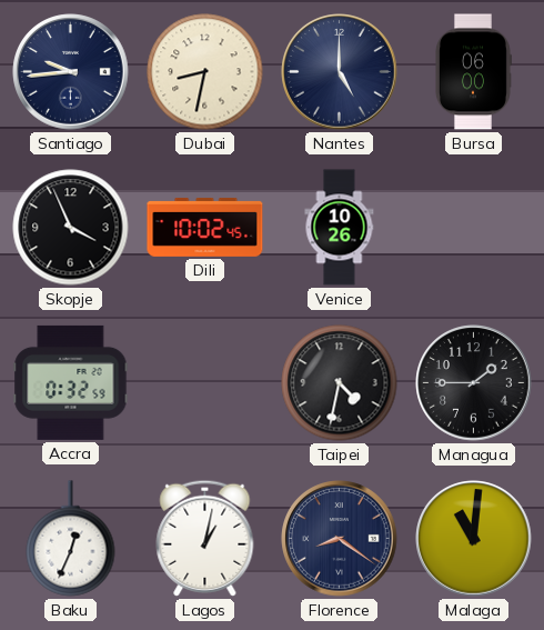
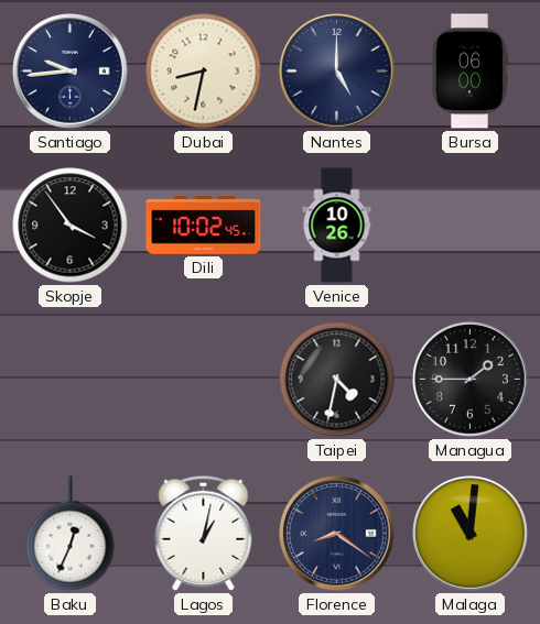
Skopje: 3:56 -> 3:54 (71, 226)
Accra: 0:32 -> none (71, 382)
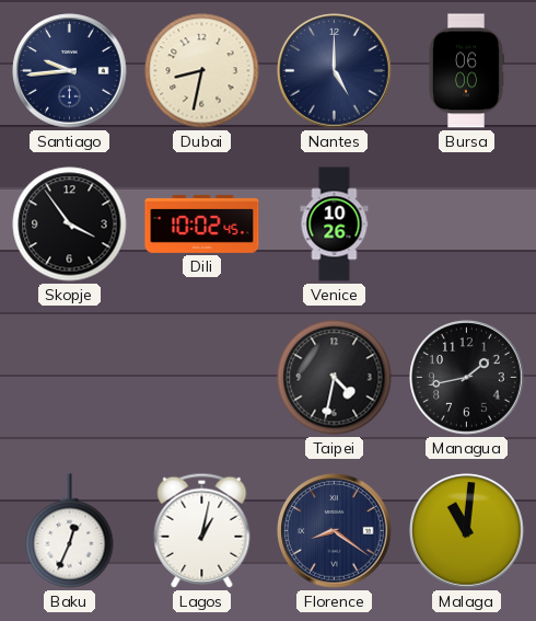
Managua: 1:45 -> 1:43 (467, 378)
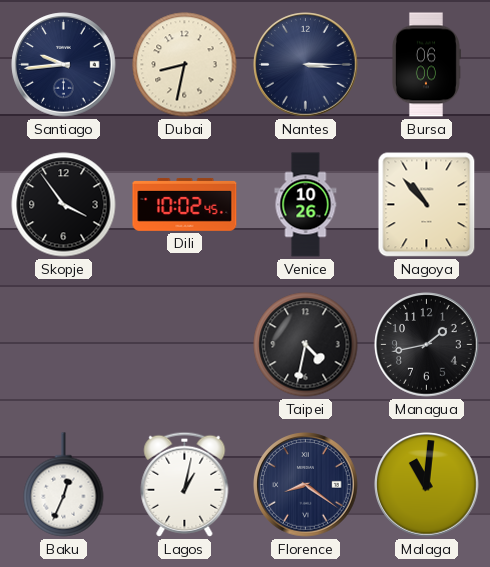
Nantes: 5:00 -> 3:15 (306, 65)
Nagoya: none -> 10:53 (427, 205)
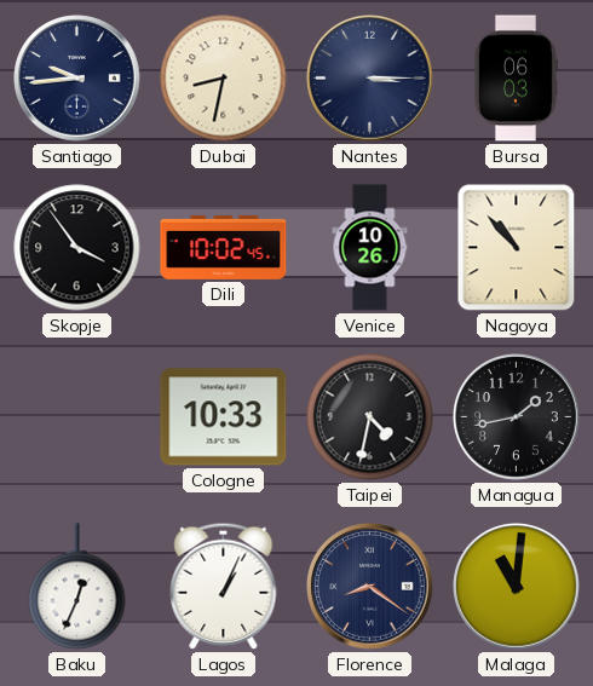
Bursa: 06:00 -> 06:03 (516, 79)
Cologne: none -> 10:33 (224, 417)
Lagos: 1:02 -> 1:04 (224, 586)
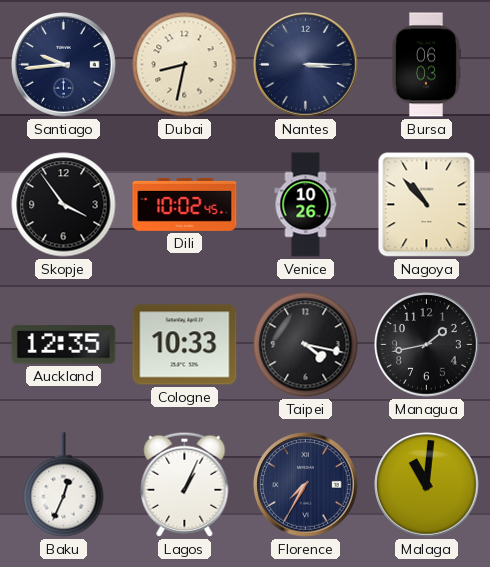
Auckland: none -> 12:35 (64, 345)
Taipei: 4:32 -> 4:17 (306, 345)
Florence: 8:21 -> 7:35 (306, 485)
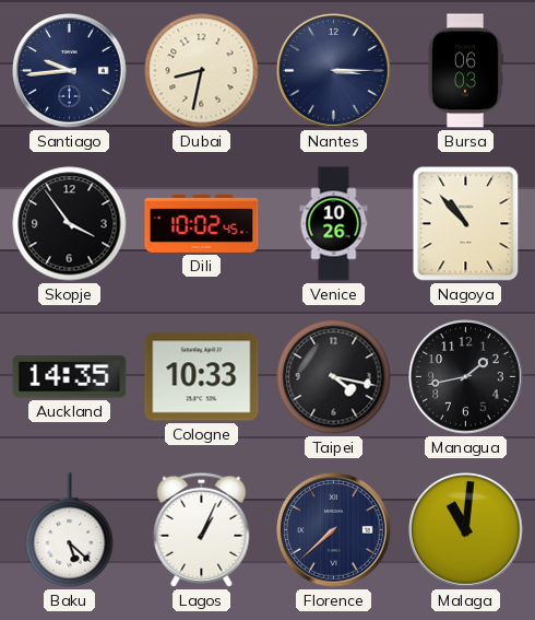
Auckland: 12:35 -> 14:35 (70, 377)
Baku: 12:34 -> 5:22 (70, 530)
Florence: 7:35 -> 7:38 (334, 530)
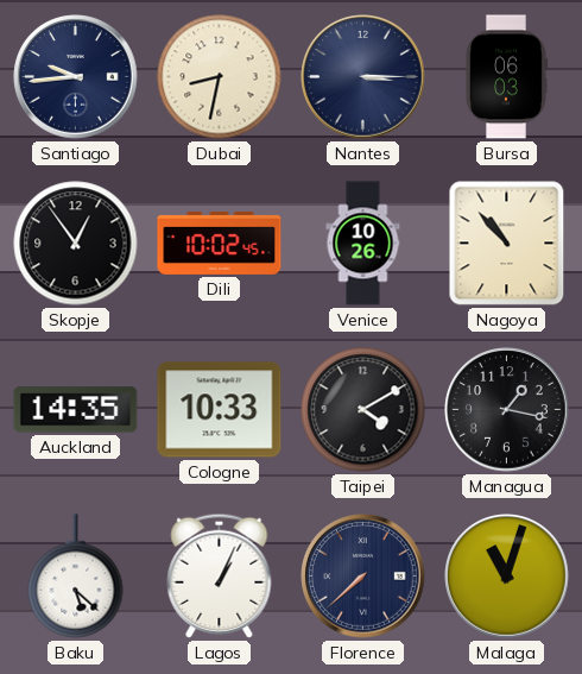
Skopje: 3:54 -> 12:54 (76, 244)
Taipei: 4:17 -> 4:10 (363, 410)
Managua: 1:43 -> 1:17 (507, 410)
Malaga: 11:01 -> 11:03 (507, 577)
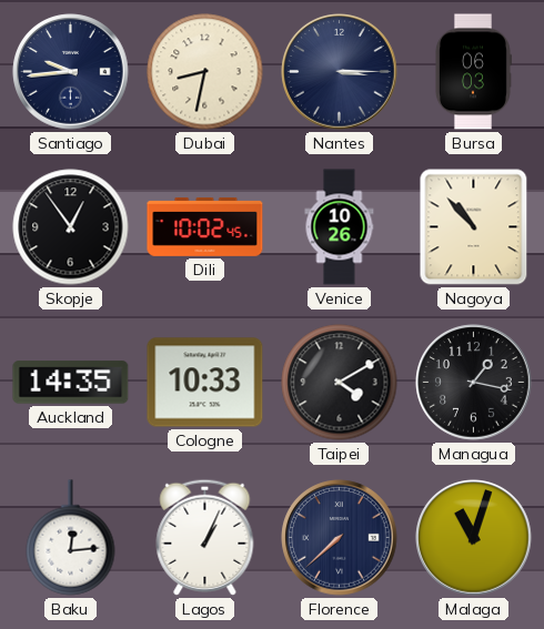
Baku: 5:22 -> 12:14 (71, 538)
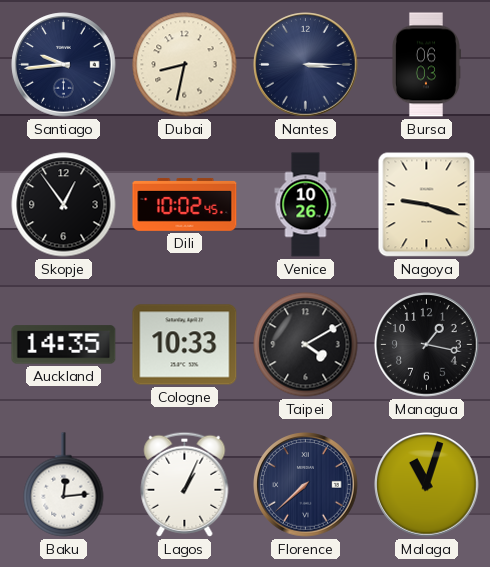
Nagoya: 10:53 -> 9:18 (427, 205)
